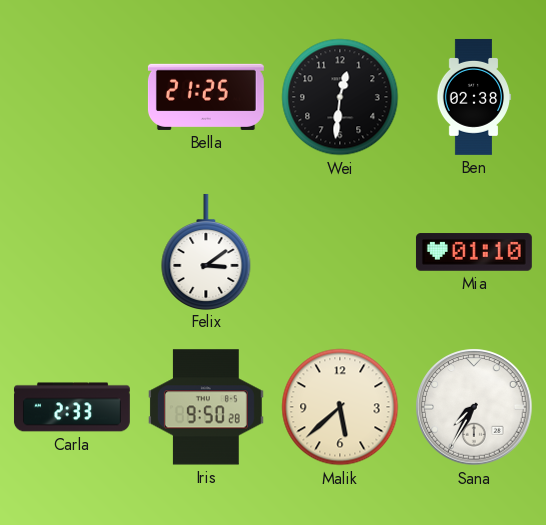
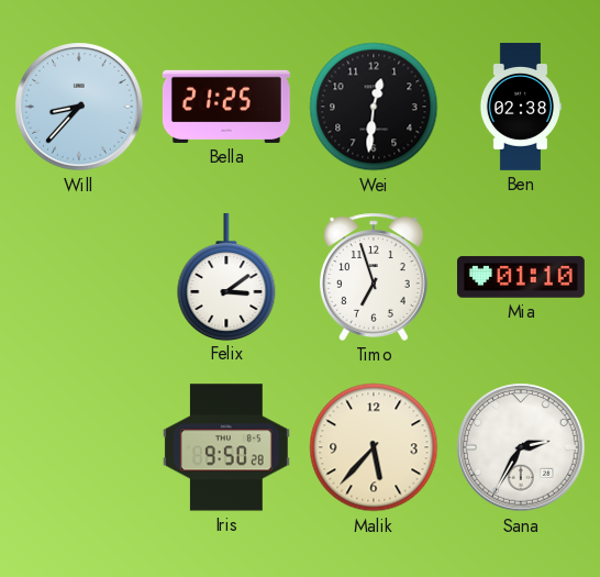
Will: none -> 8:37 (79, 107)
Timo: none -> 6:57 (375, 277)
Carla: 2:33 -> none (72, 407)
Malik: 5:38 -> 5:37 (374, 447)
Sana: 7:35 -> 2:35 (521, 447)
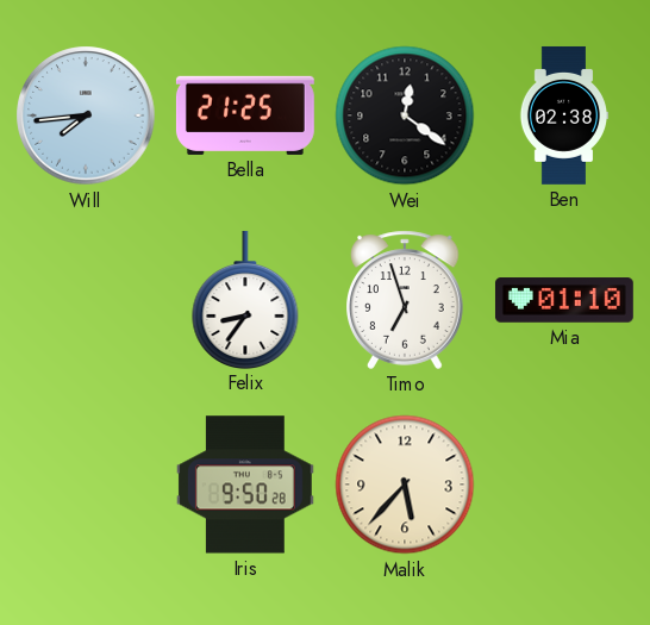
Will: 8:37 -> 7:44 (86, 115)
Wei: 12:31 -> 12:21 (405, 115)
Felix: 3:09 -> 8:36 (245, 299)
Sana: 2:35 -> none (521, 447)
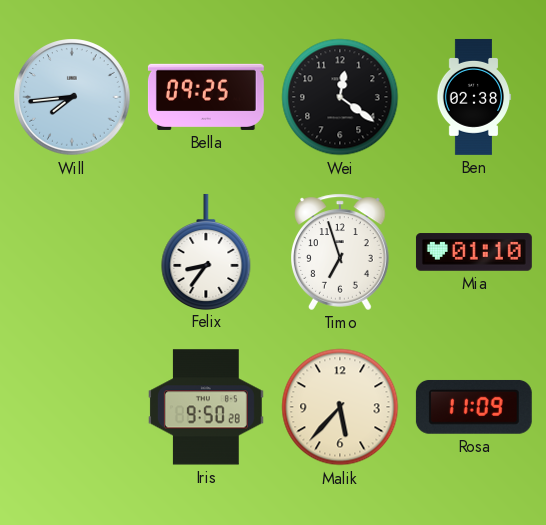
Bella: 21:25 -> 09:25 (206, 97)
Rosa: none -> 11:09 (474, 407)
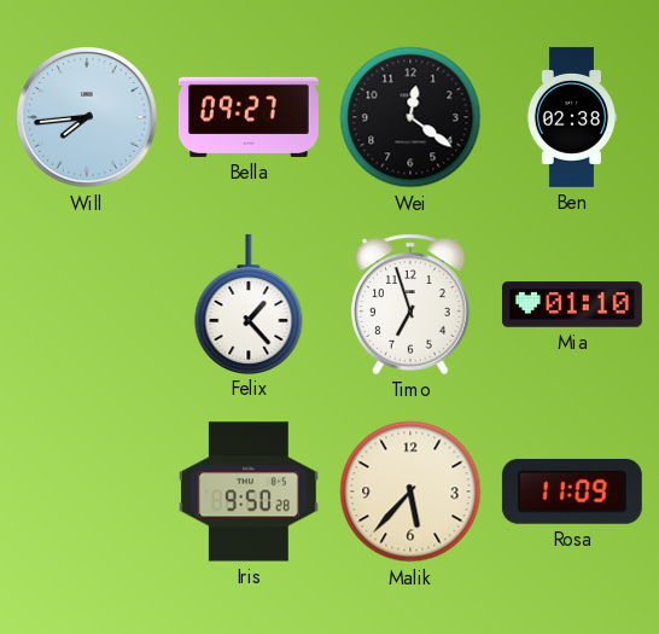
Bella: 09:25 -> 09:27 (249, 117)
Felix: 8:36 -> 1:23 (249, 303)
